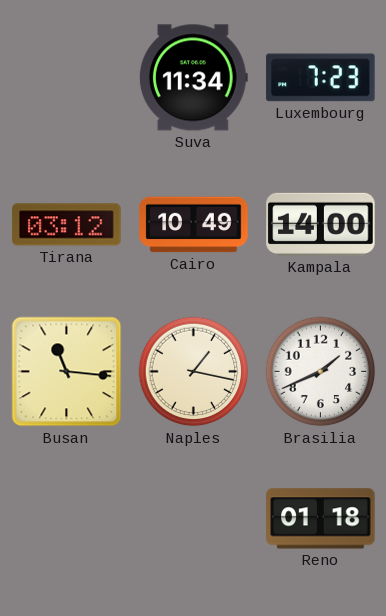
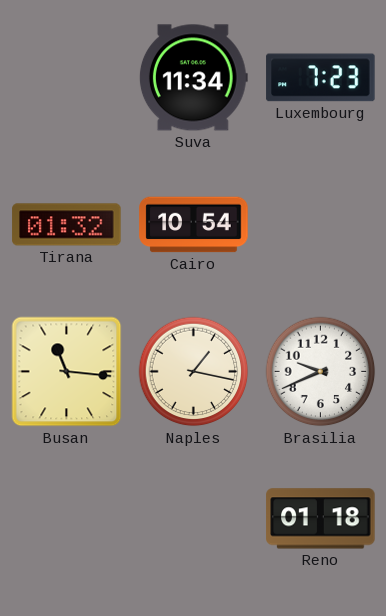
Tirana: 03:12 -> 01:32 (67, 225)
Cairo: 10:49 -> 10:54 (194, 225)
Kampala: 14:00 -> none (321, 224)
Brasilia: 1:41 -> 9:41 (321, 372)
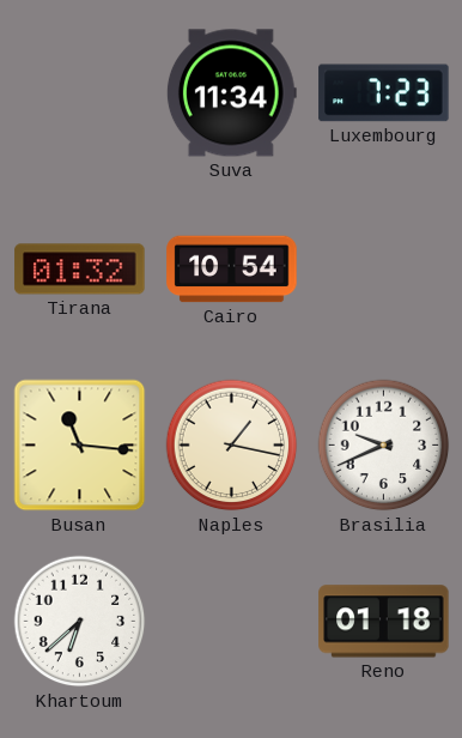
Khartoum: none -> 6:38 (80, 622)
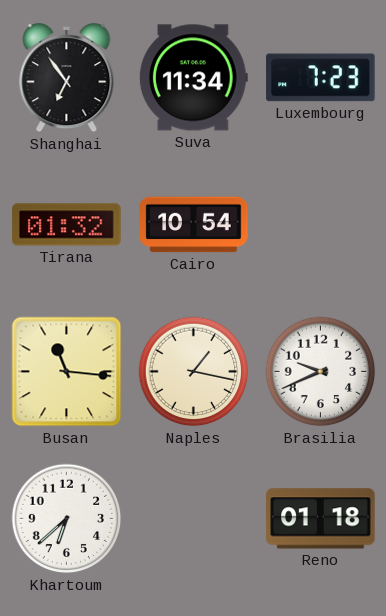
Shanghai: none -> 6:54 (67, 79)
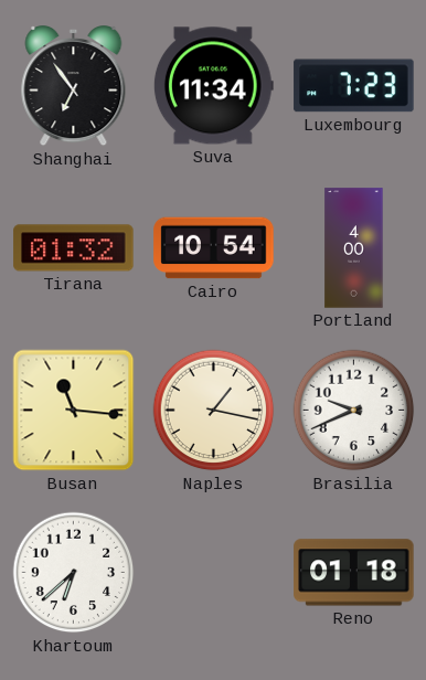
Portland: none -> 4:00 (354, 248)
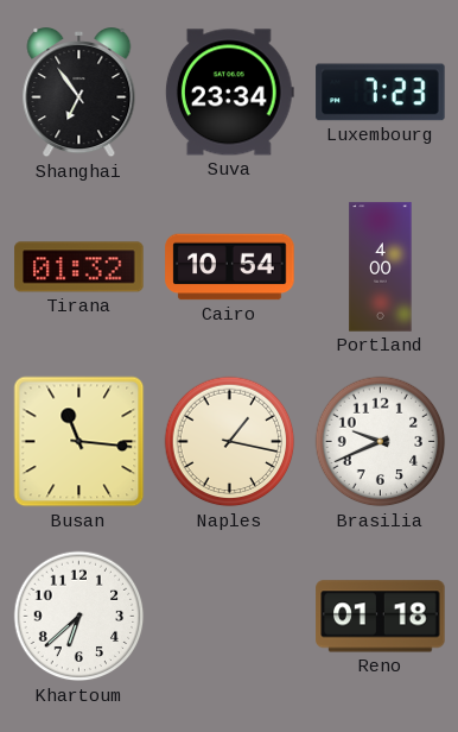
Suva: 11:34 -> 23:34 (229, 93)
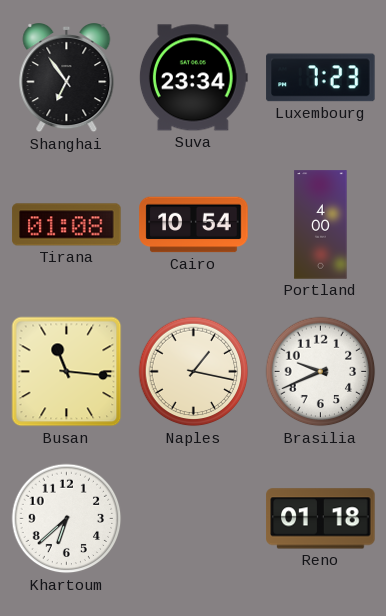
Tirana: 01:32 -> 01:08 (67, 225)
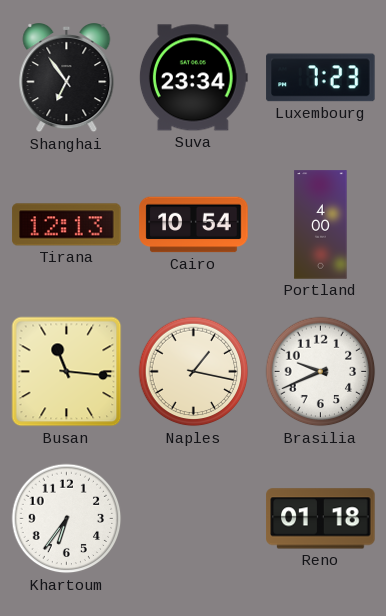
Tirana: 01:08 -> 12:13 (67, 225)
Khartoum: 6:38 -> 6:36 (67, 519)
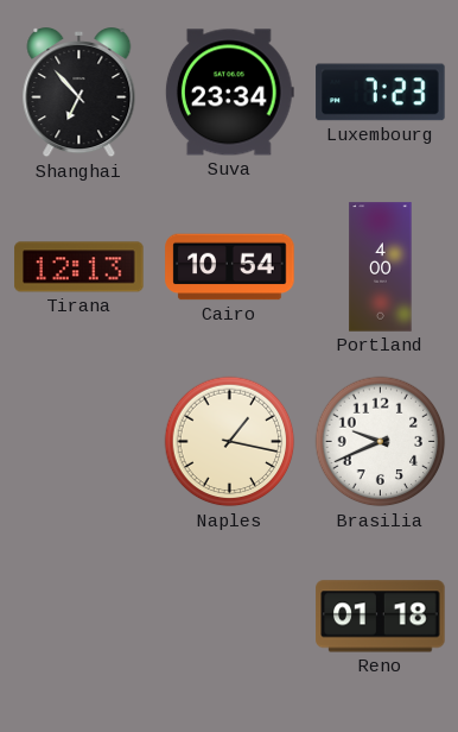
Shanghai: 6:54 -> 6:53 (79, 94)
Busan: 11:16 -> none (67, 372)
Khartoum: 6:36 -> none (67, 519)
